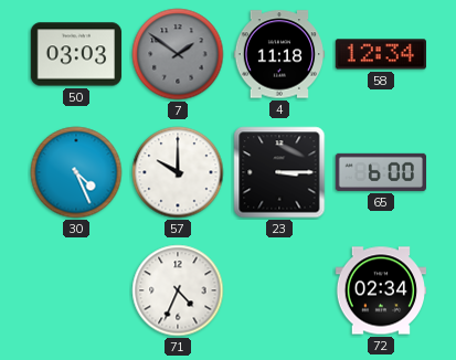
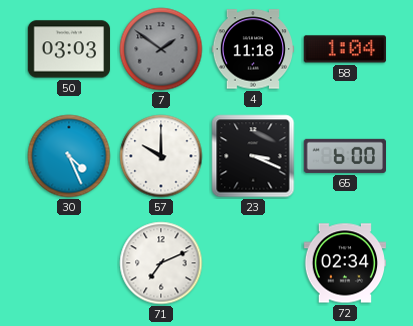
58: 12:34 -> 1:04 (345, 49)
23: 3:15 -> 3:19 (253, 156)
71: 4:34 -> 7:11 (161, 263)
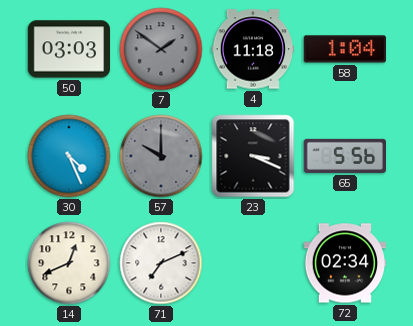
57 dial: white -> grey (161, 156)
65: 6:00 -> 5:56 (344, 156)
14: none -> 12:41 (69, 263)
